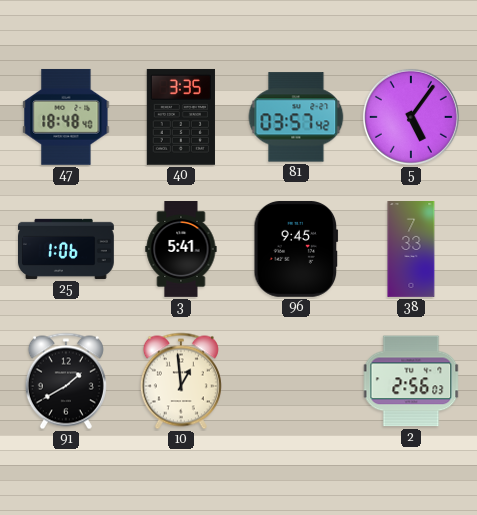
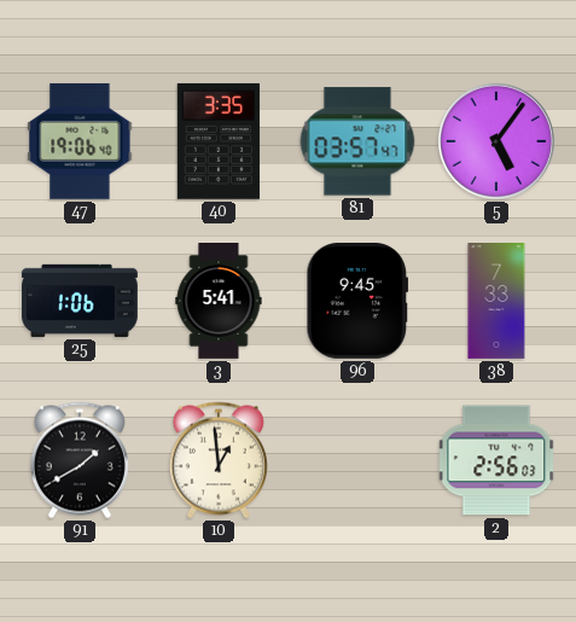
47: 18:48 -> 19:06 (80, 141)
81: 03:57:42 -> 03:57:47 (357, 141)
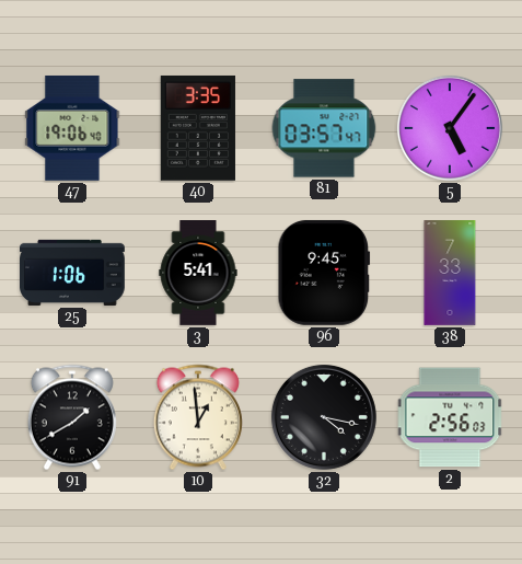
32: none -> 4:17 (324, 417)
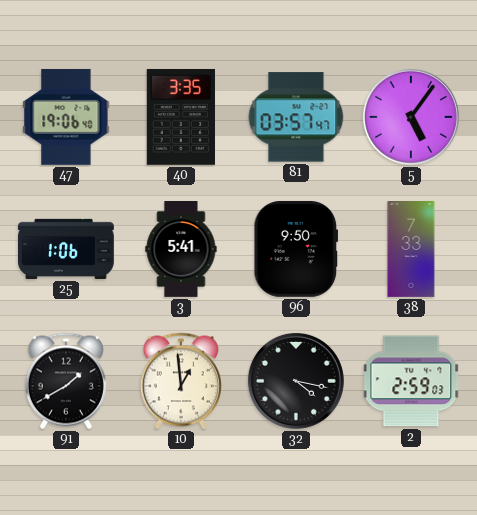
96: 9:45 -> 9:50 (296, 249)
2: 2:56 -> 2:59 (411, 381)
